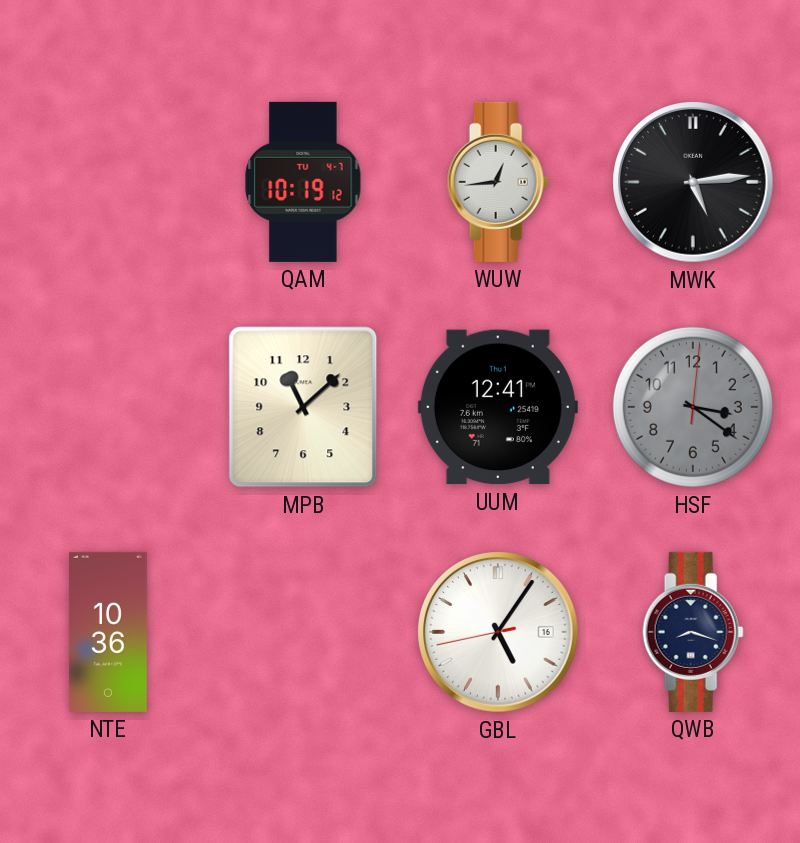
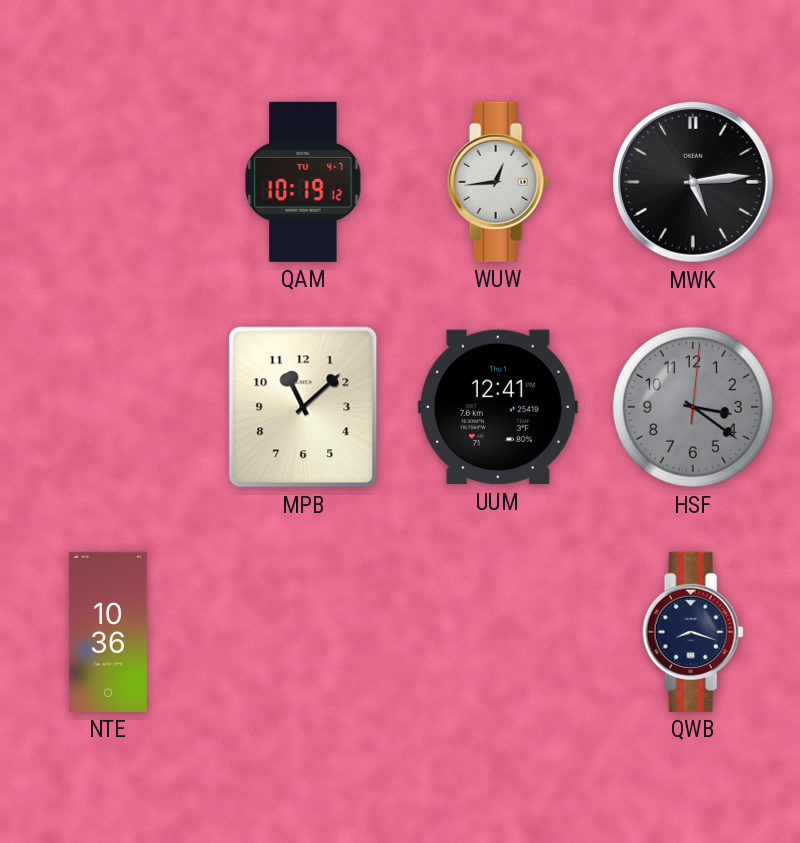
GBL: 5:05 -> none (498, 632)
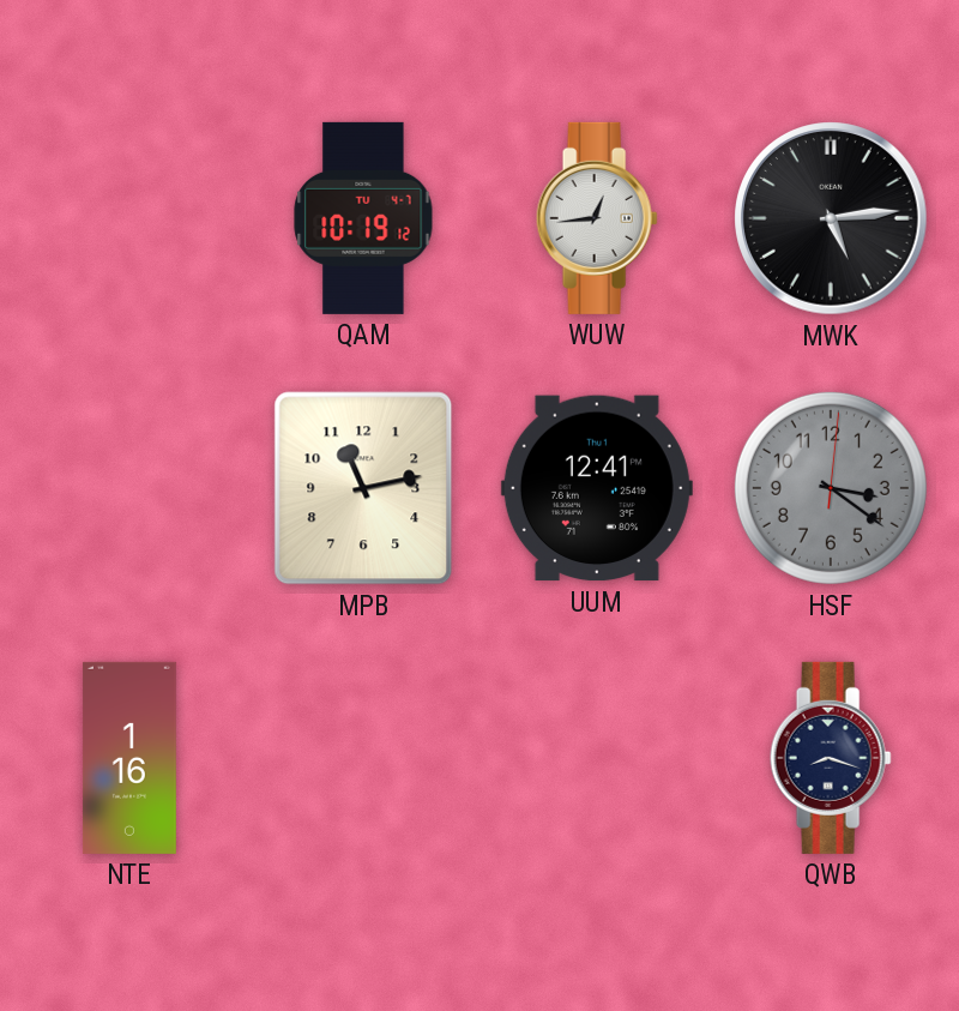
MPB: 11:08 -> 11:13 (363, 488)
NTE: 10:36 -> 1:16 (129, 758)
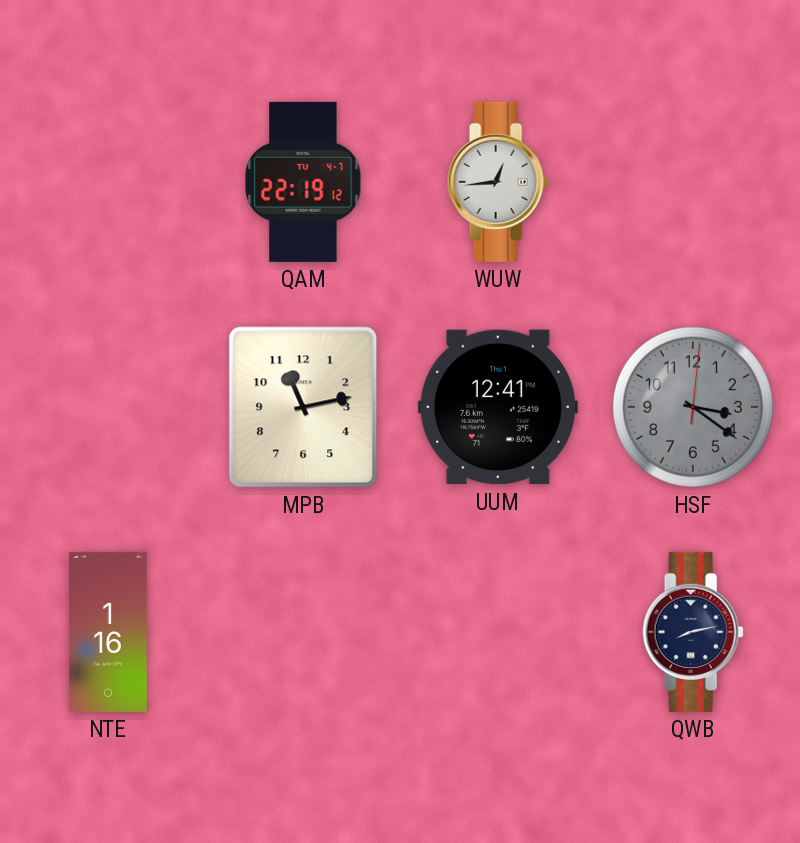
QAM: 10:19 -> 22:19 (303, 182)
MWK: 5:14 -> none (831, 218)
QWB: 8:18 -> 8:13 (693, 632)
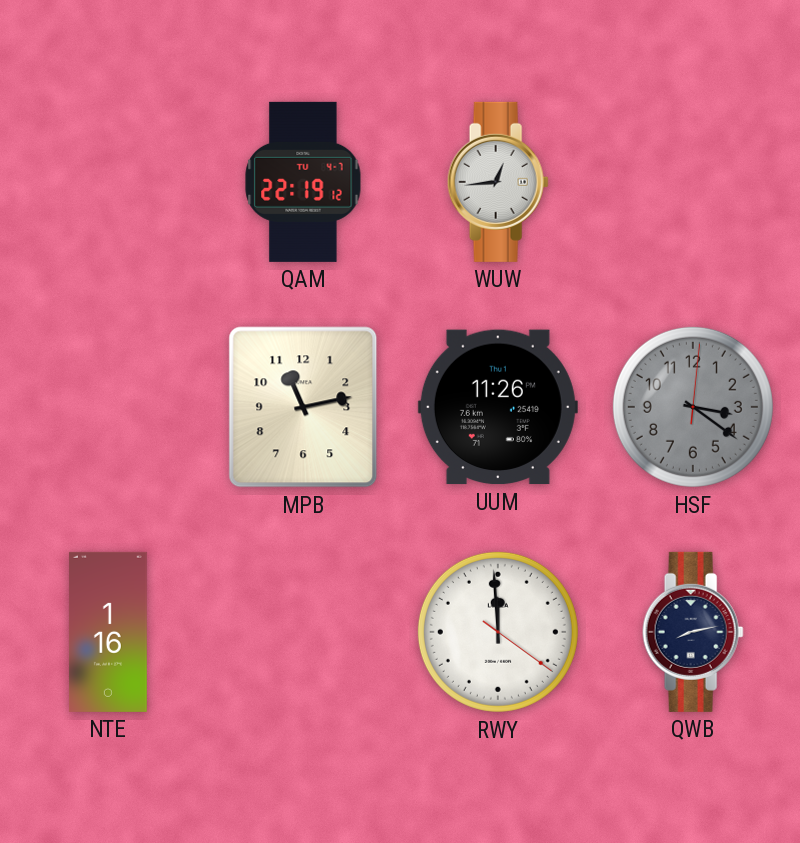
UUM: 12:41 -> 11:26 (498, 407)
RWY: none -> 11:59 (498, 632)
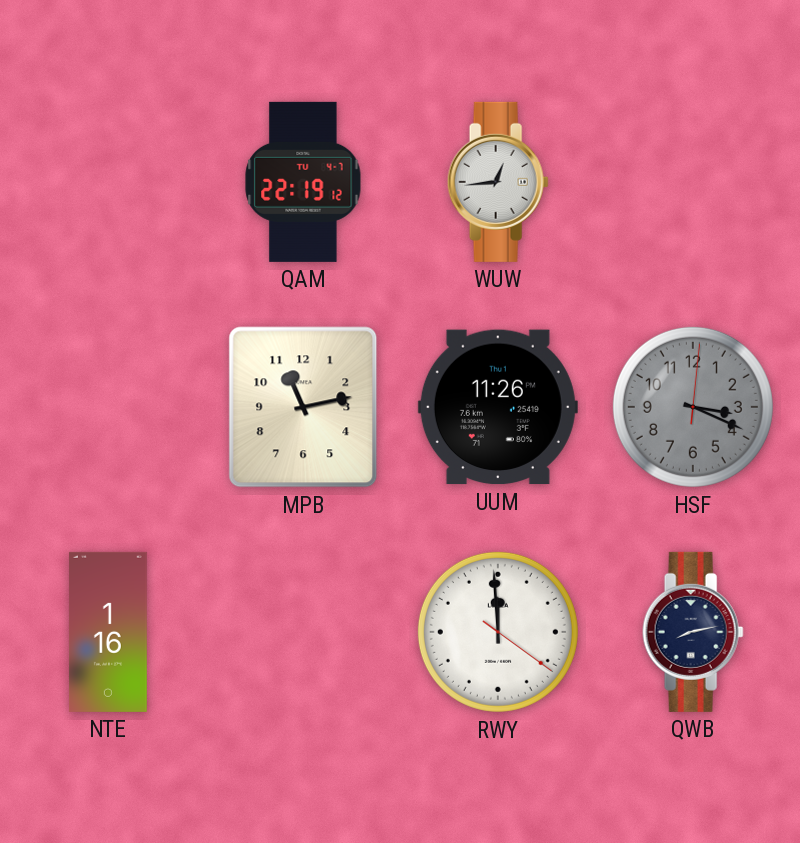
HSF: 3:21 -> 3:19 (693, 407)
